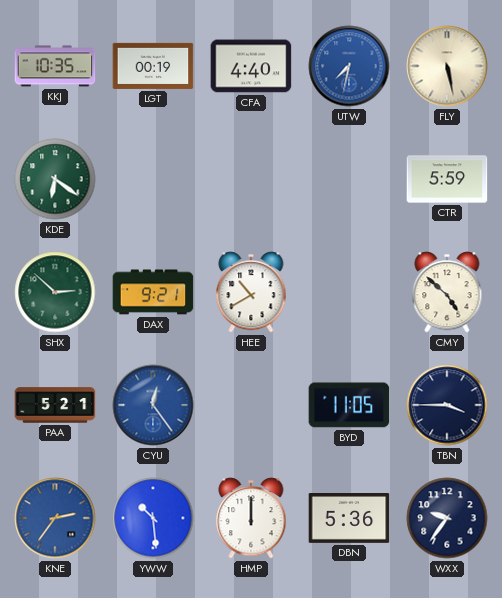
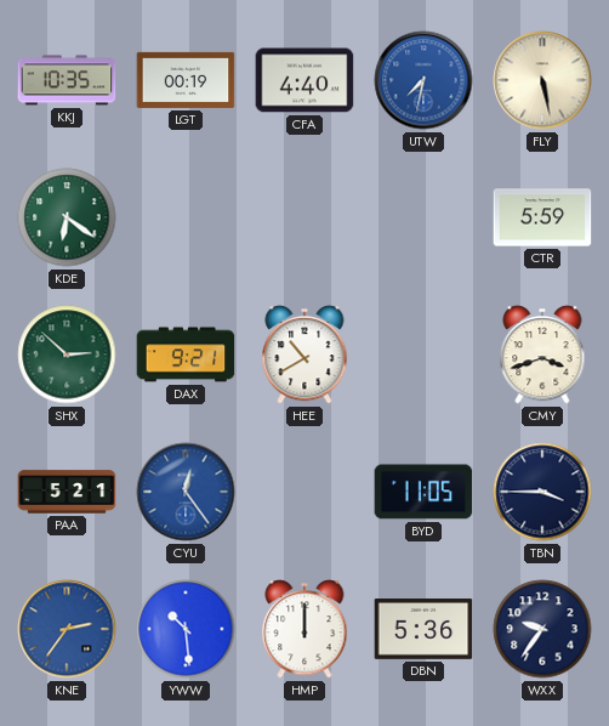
CMY: 4:52 -> 3:42 (542, 355)
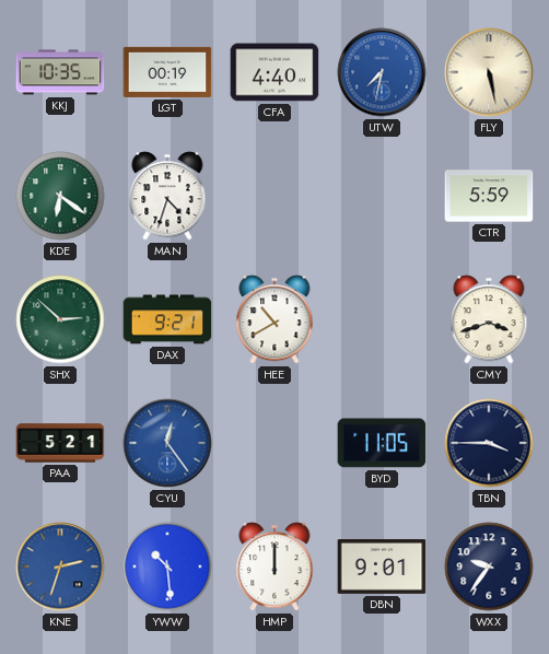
MAN: none -> 4:33 (167, 196)
KNE: 2:36 -> 2:33 (60, 567)
DBN: 5:36 -> 9:01 (382, 568)
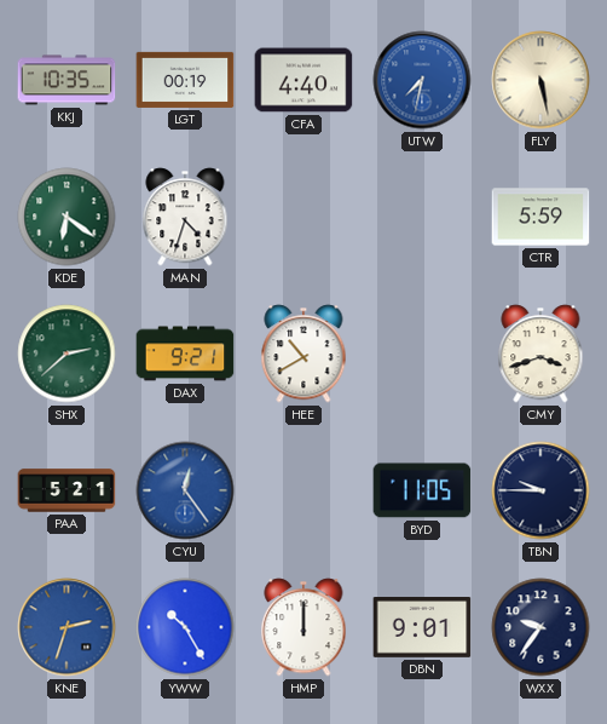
SHX: 2:52 -> 2:38 (67, 354)
TBN: 3:45 -> 9:45 (540, 490)
YWW: 10:29 -> 10:25 (185, 627)
